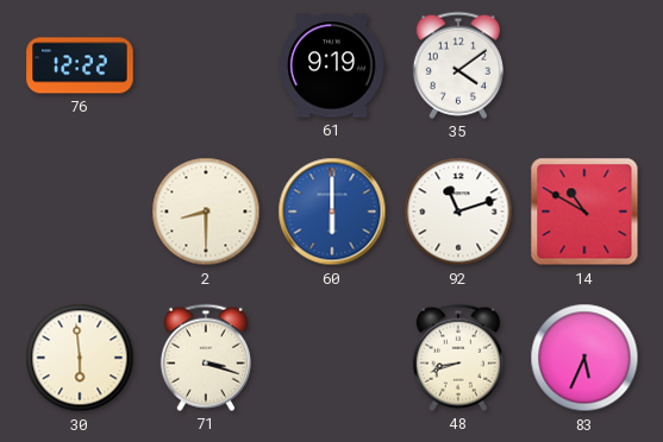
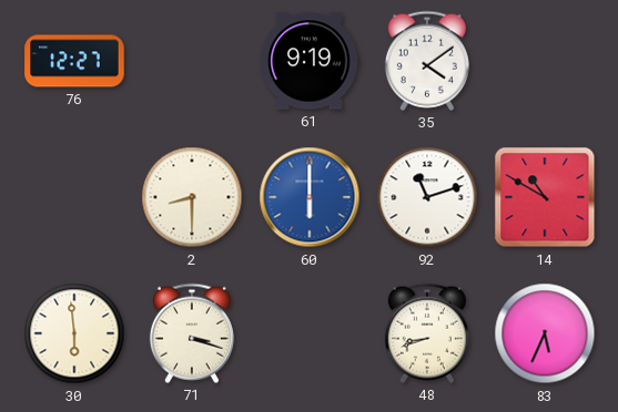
76: 12:22 -> 12:27 (74, 61)
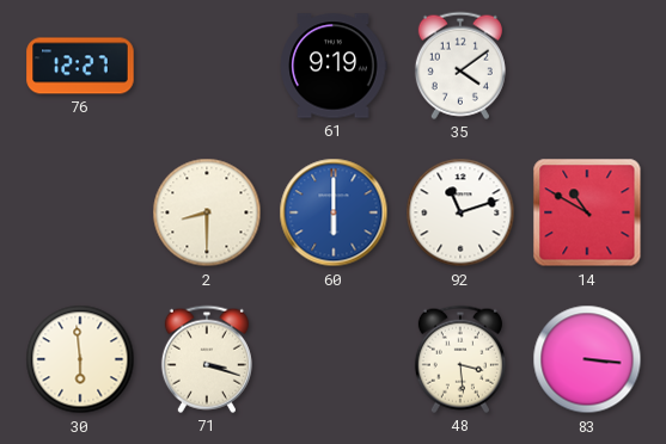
48: 8:42 -> 3:29 (460, 359)
83: 5:34 -> 3:16 (587, 359)
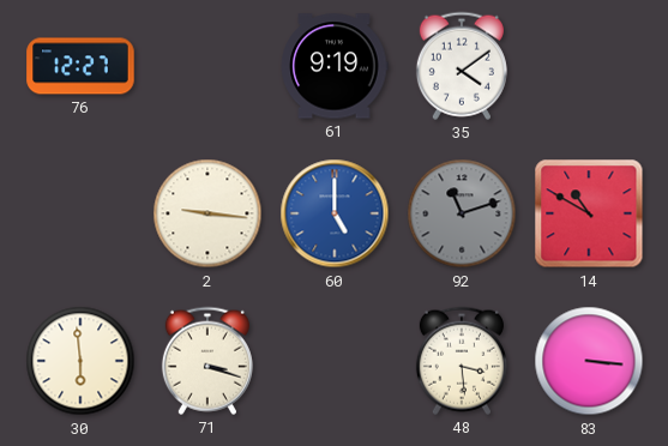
2: 8:30 -> 9:16 (207, 213)
60: 6:00 -> 5:00 (335, 213)
92 dial: white -> grey (462, 213)
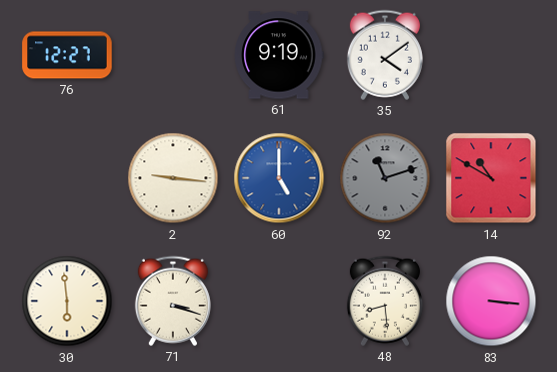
48: 3:29 -> 8:29 (385, 301)
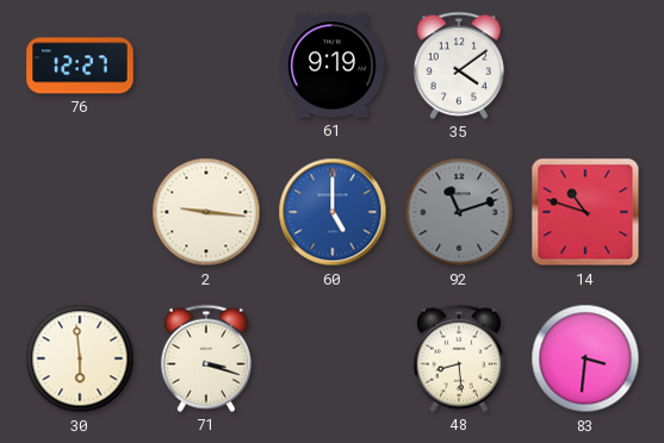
14: 10:50 -> 10:48 (585, 212)
83: 3:16 -> 3:31 (585, 358)
